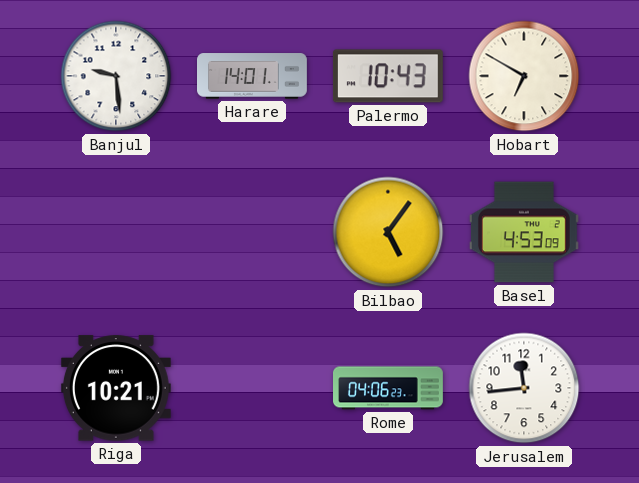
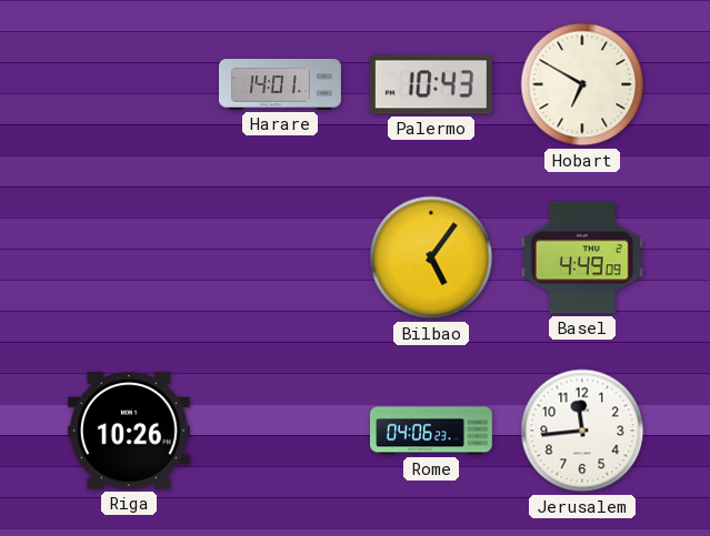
Banjul: 9:29 -> none (116, 76)
Basel: 4:53 -> 4:49 (582, 257)
Riga: 10:21 -> 10:26 (129, 431)
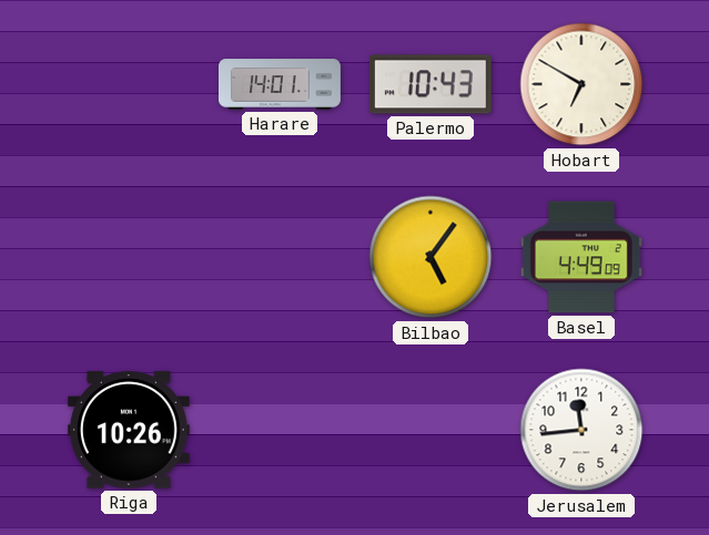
Rome: 04:06 -> none (432, 431)
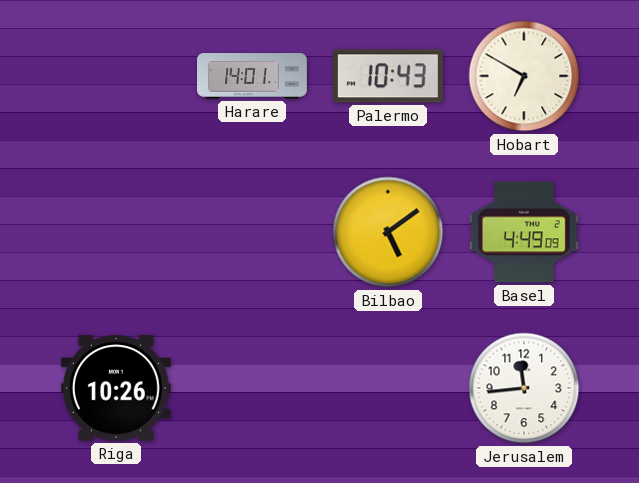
Bilbao: 5:06 -> 5:09 (388, 232)
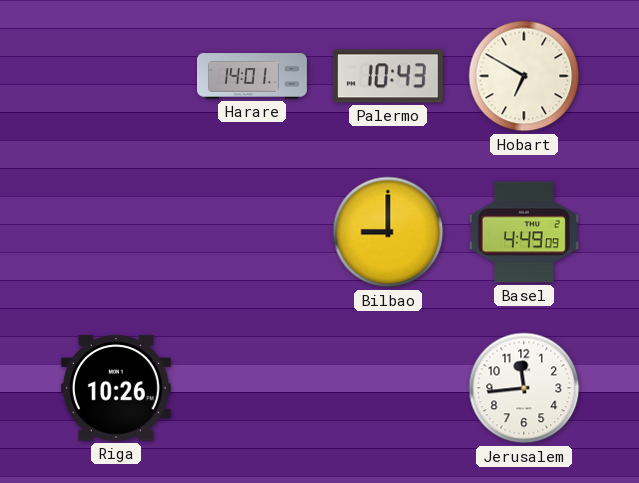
Bilbao: 5:09 -> 9:00 (388, 232)
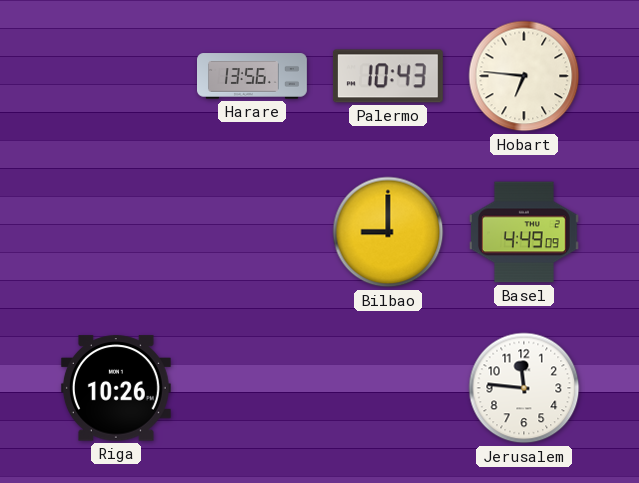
Harare: 14:01 -> 13:56 (253, 76)
Hobart: 6:50 -> 6:46 (524, 76)
Jerusalem: 11:44 -> 11:46 (524, 388)
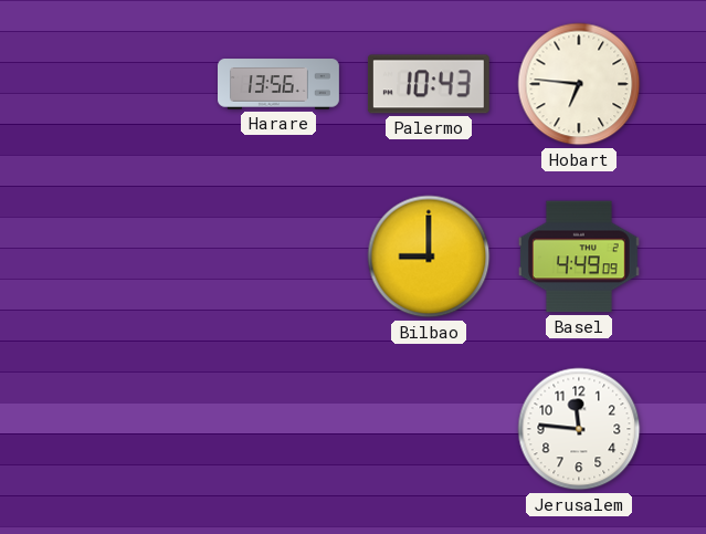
Riga: 10:26 -> none (116, 388)
